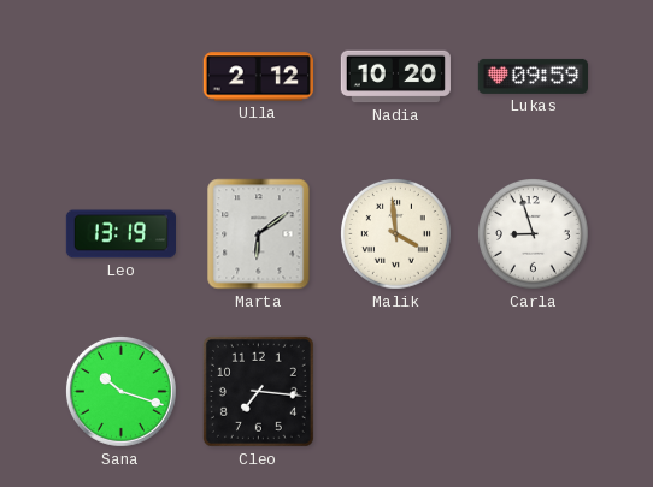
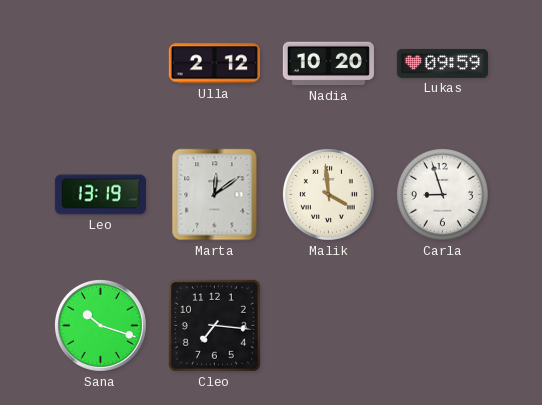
Marta: 6:09 -> 12:09 (215, 195)
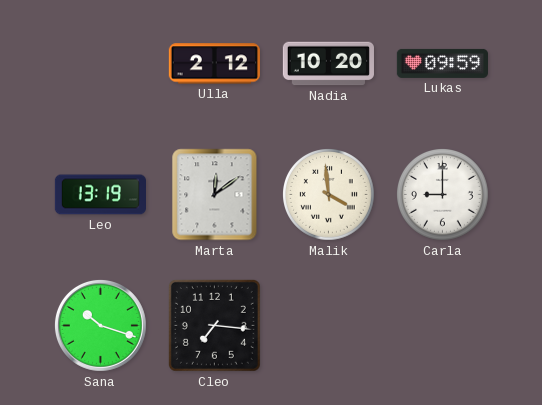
Carla: 8:57 -> 9:00 (443, 195)
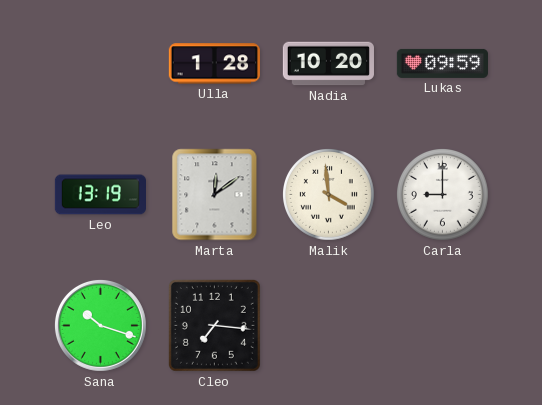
Ulla: 2:12 -> 1:28 (214, 64)
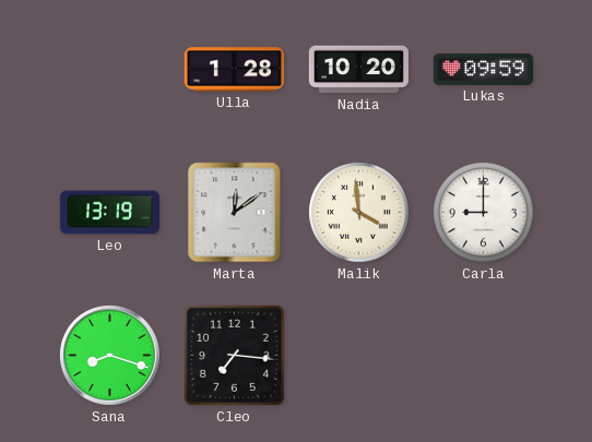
Sana: 10:18 -> 8:18 (109, 355)
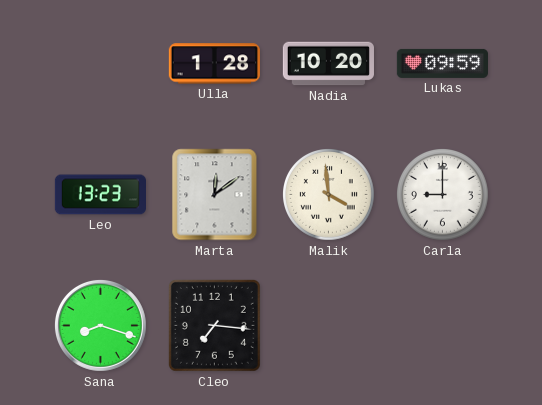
Leo: 13:19 -> 13:23 (100, 195)
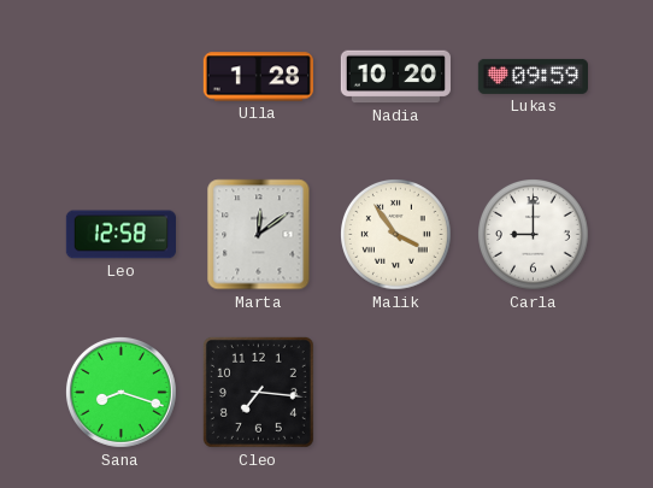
Leo: 13:23 -> 12:58 (120, 235)
Malik: 3:59 -> 3:54 (396, 235)
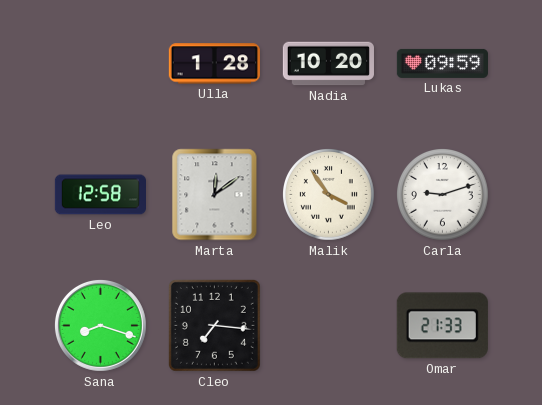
Carla: 9:00 -> 9:12 (443, 195)
Omar: none -> 21:33 (442, 326)
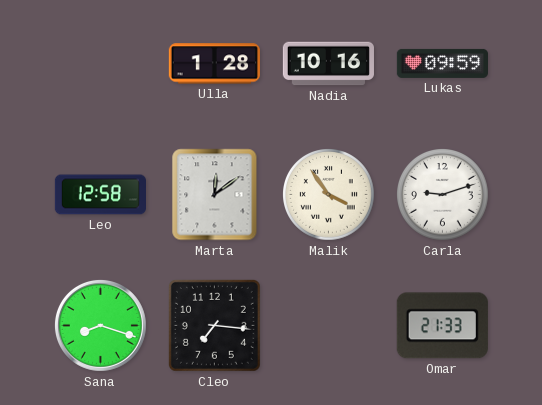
Nadia: 10:20 -> 10:16 (328, 64)
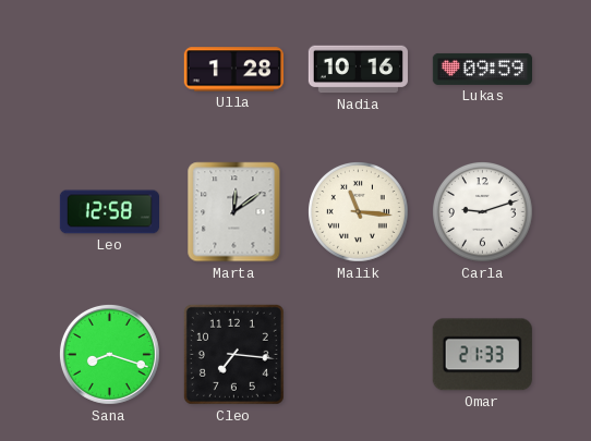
Malik: 3:54 -> 11:16 (359, 212)
